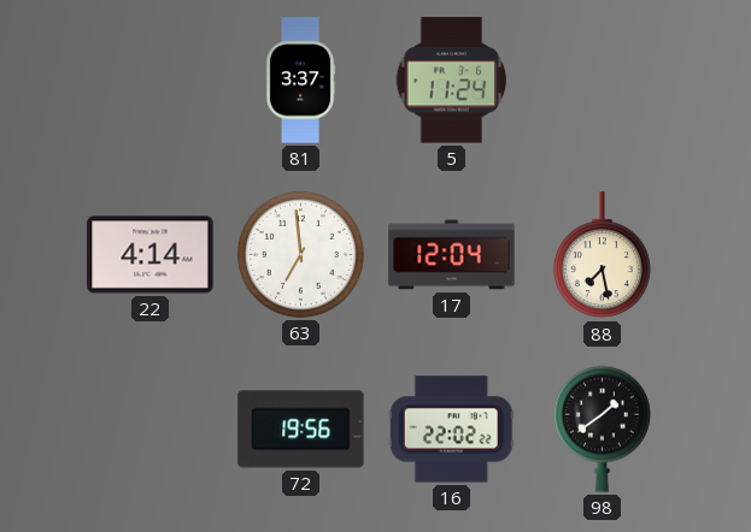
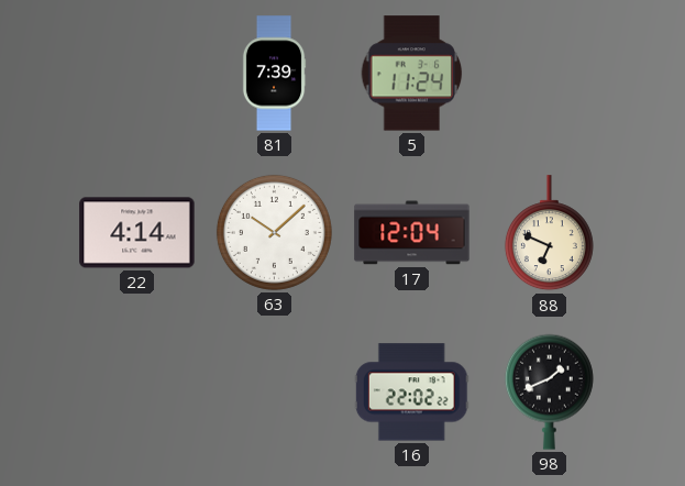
81: 3:37 -> 7:39 (274, 74)
63: 6:59 -> 10:08 (274, 232)
88: 7:28 -> 6:49 (549, 233)
72: 19:56 -> none (301, 430)
98: 1:39 -> 1:41 (549, 391)
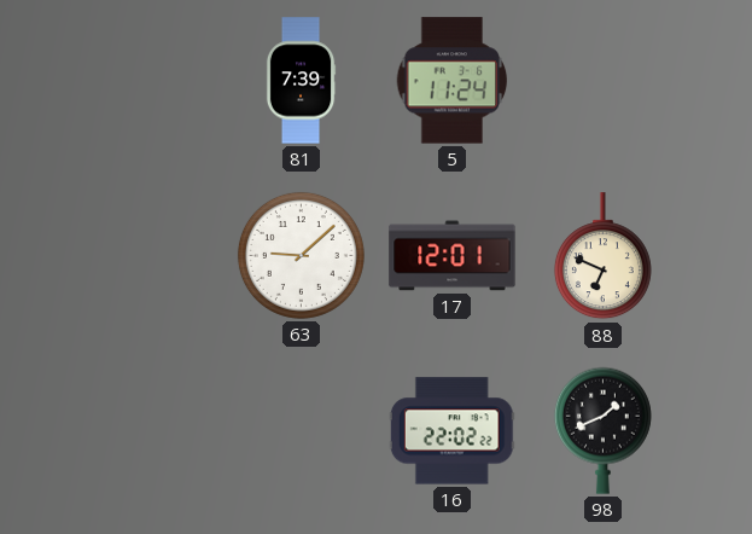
22: 4:14 -> none (137, 233)
63: 10:08 -> 9:08 (301, 255)
17: 12:04 -> 12:01 (453, 256)
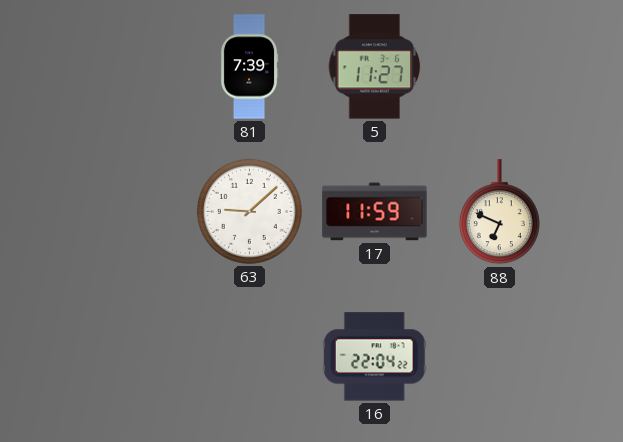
5: 11:24 -> 11:27 (375, 67)
17: 12:01 -> 11:59 (375, 212)
16: 22:02 -> 22:04 (374, 357)
98: 1:41 -> none (602, 430)
